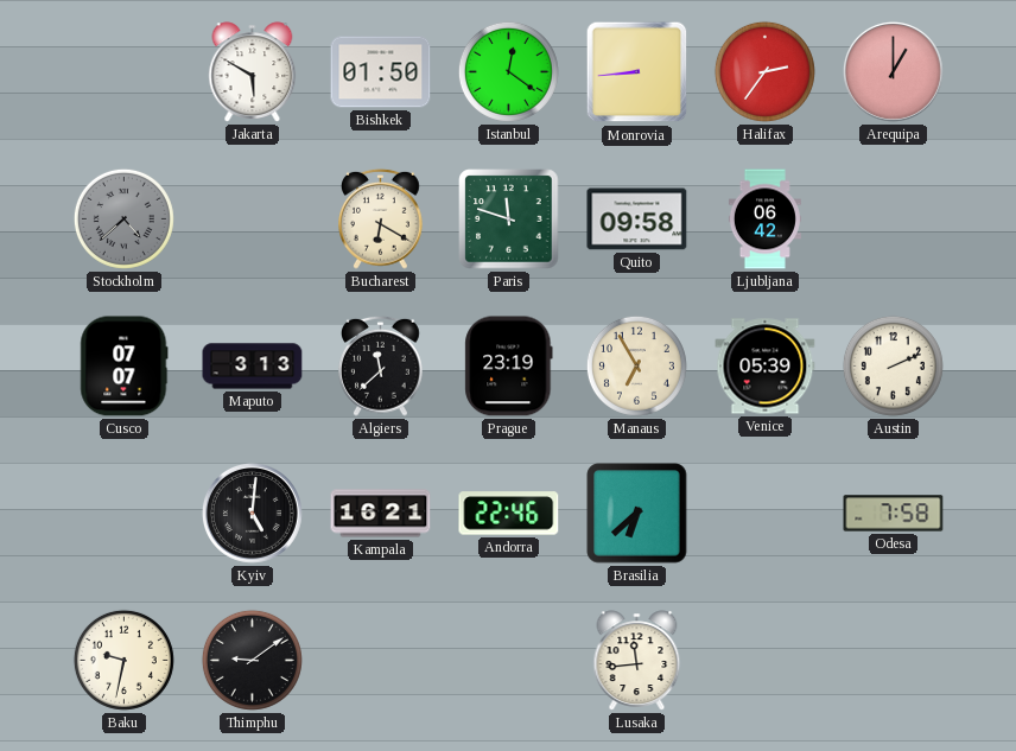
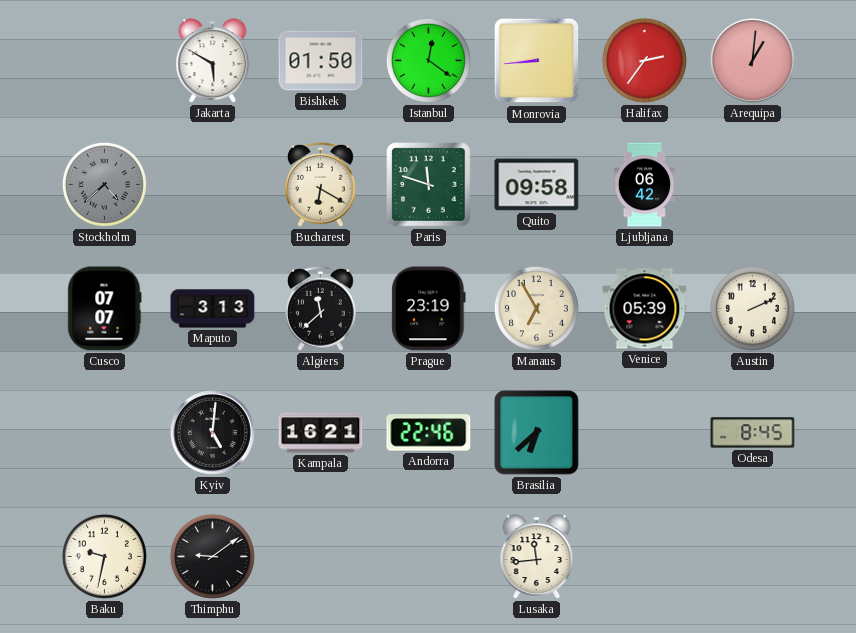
Arequipa: 1:00 -> 1:01 (752, 60)
Odesa: 7:58 -> 8:45 (753, 433)
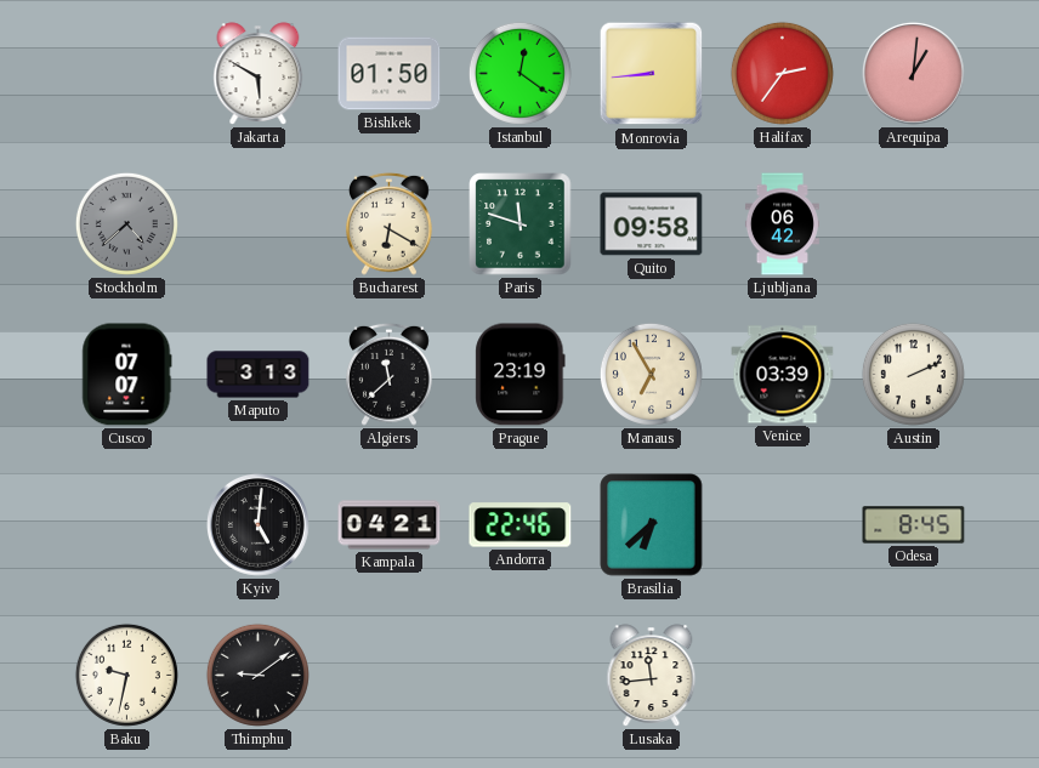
Venice: 05:39 -> 03:39 (783, 375)
Kampala: 16:21 -> 04:21 (390, 525)
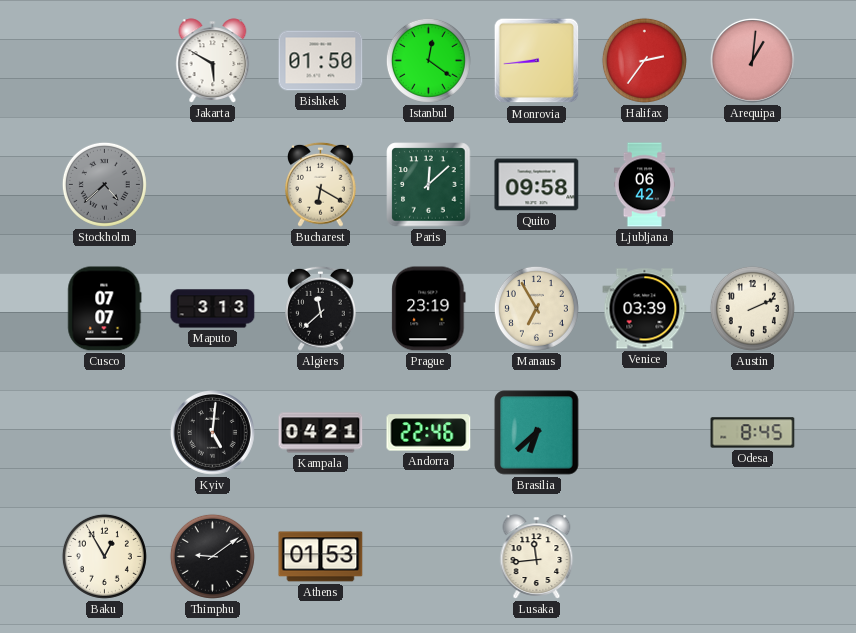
Paris: 11:48 -> 12:08 (429, 185)
Baku: 9:32 -> 12:55 (104, 556)
Athens: none -> 01:53 (321, 557)
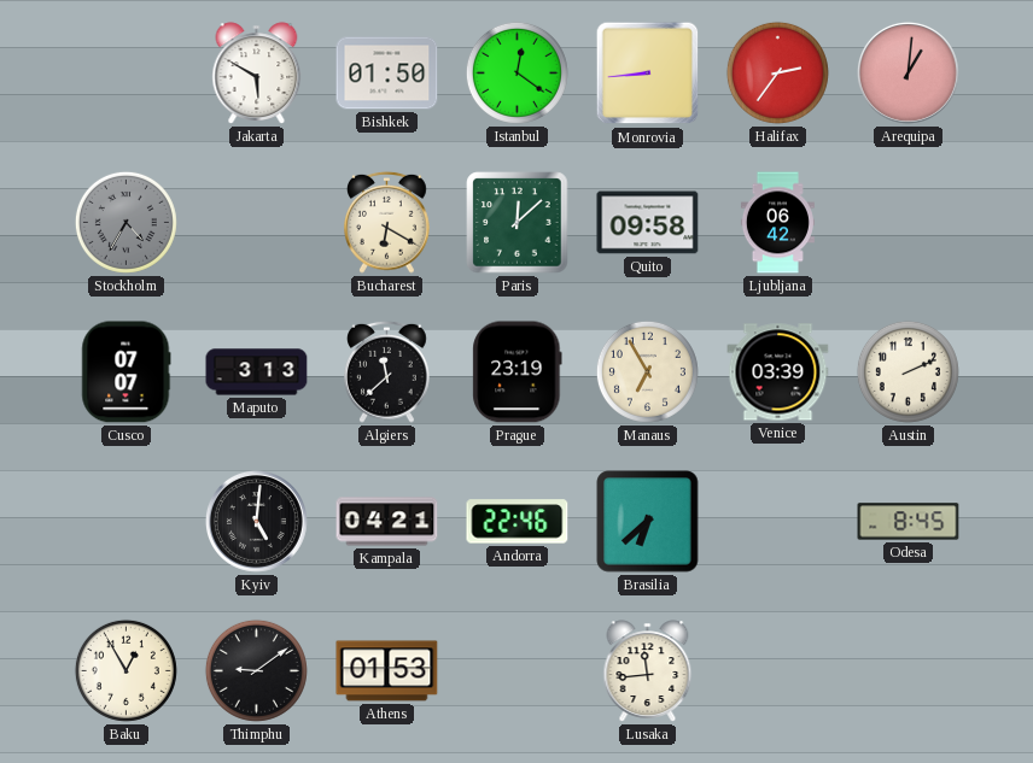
Stockholm: 4:38 -> 4:35 (126, 222)
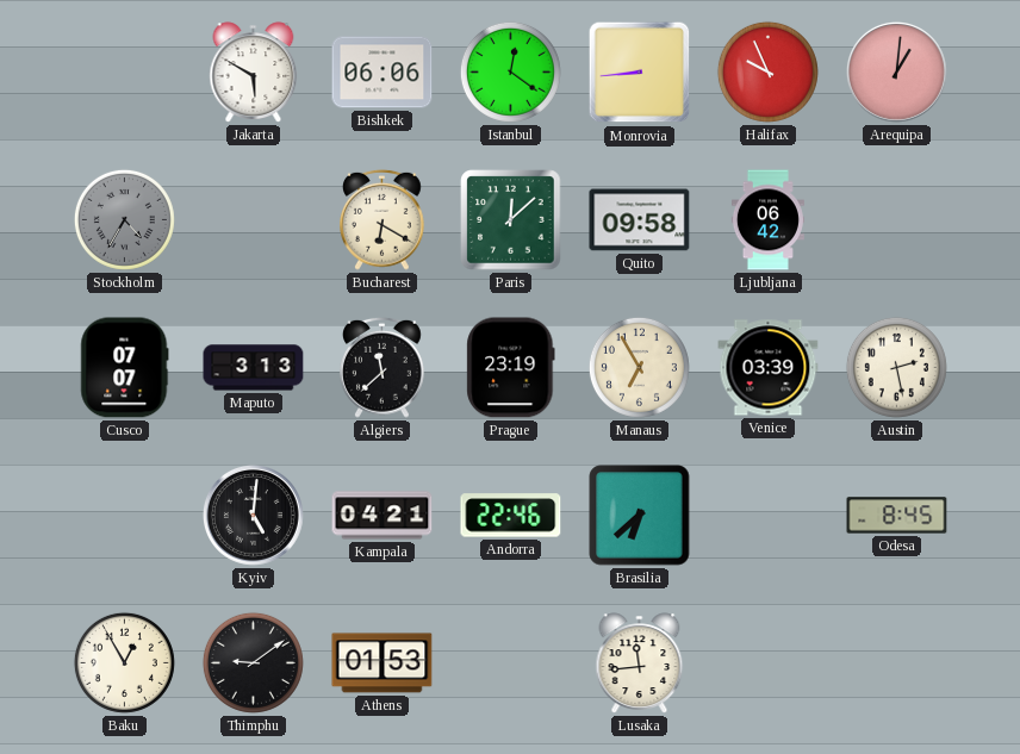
Bishkek: 01:50 -> 06:06 (382, 73)
Halifax: 2:36 -> 9:56 (767, 71)
Austin: 2:11 -> 2:28 (896, 367)
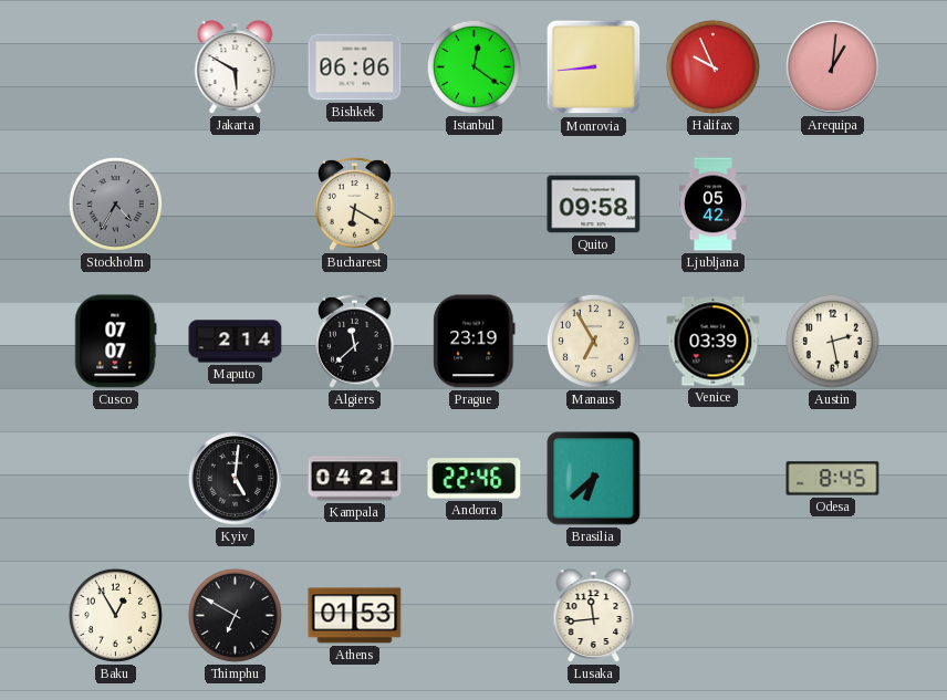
Paris: 12:08 -> none (511, 220)
Ljubljana: 06:42 -> 05:42 (712, 205)
Maputo: 3:13 -> 2:14 (236, 342)
Thimphu: 9:09 -> 6:50 (235, 615)
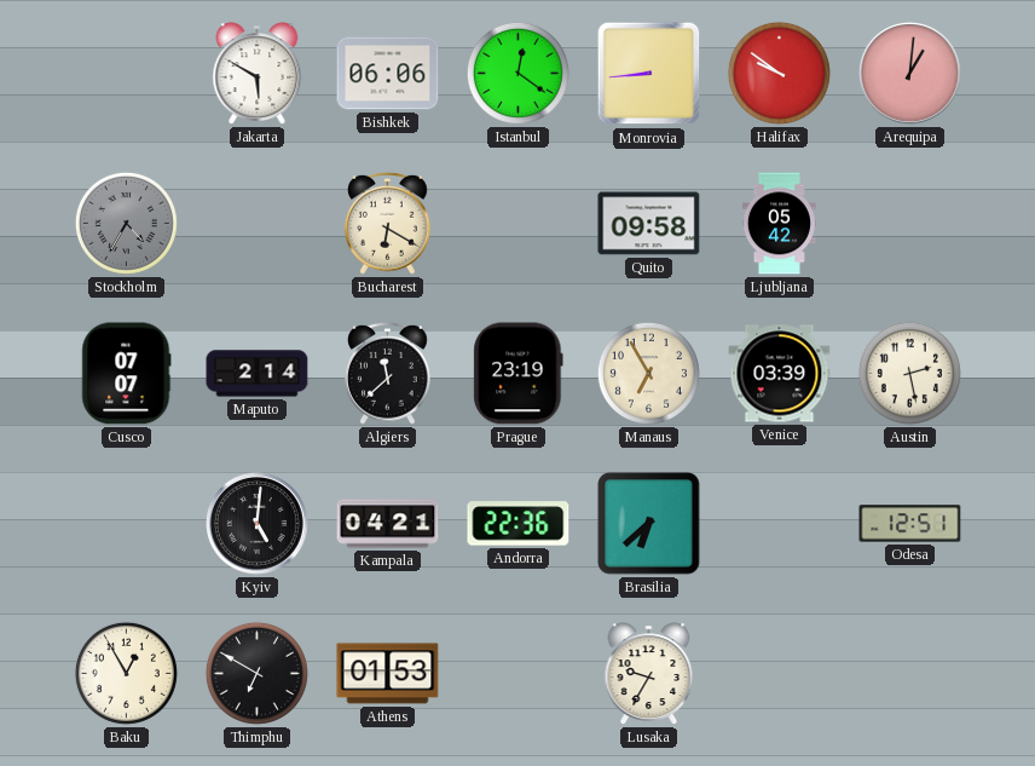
Halifax: 9:56 -> 9:51 (779, 73)
Andorra: 22:46 -> 22:36 (519, 524)
Odesa: 8:45 -> 12:51 (910, 524)
Lusaka: 11:44 -> 9:35 (649, 674)
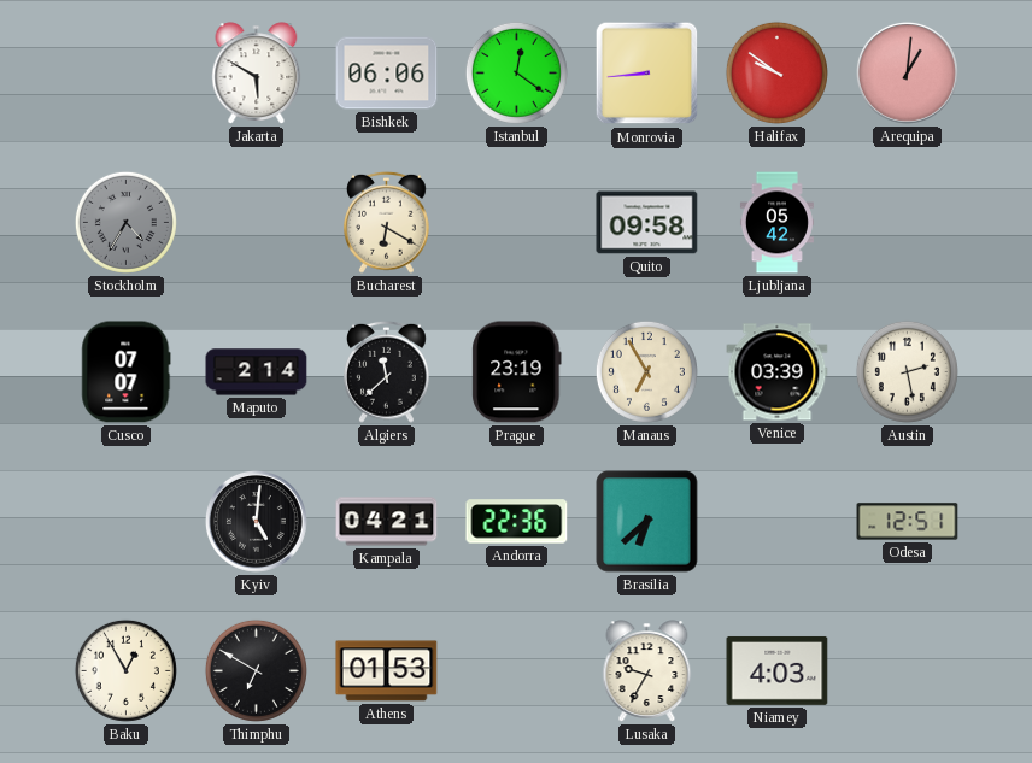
Niamey: none -> 4:03 (778, 670)
